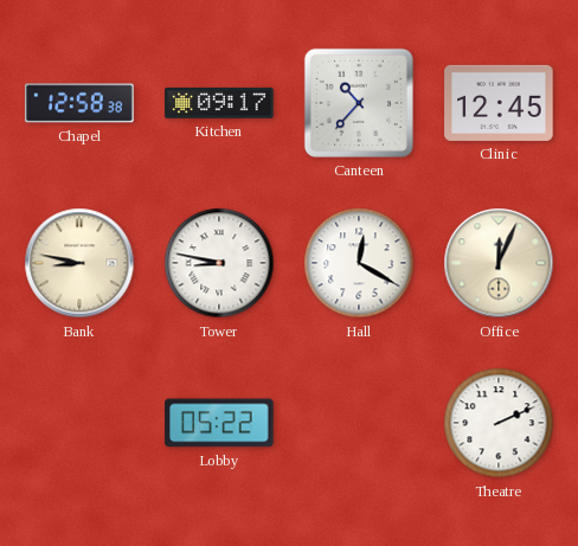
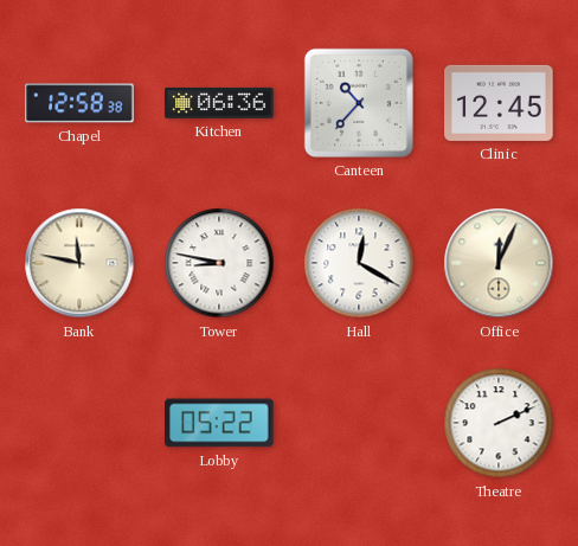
Kitchen: 09:17 -> 06:36 (219, 103)
Bank: 8:47 -> 11:47 (79, 263)
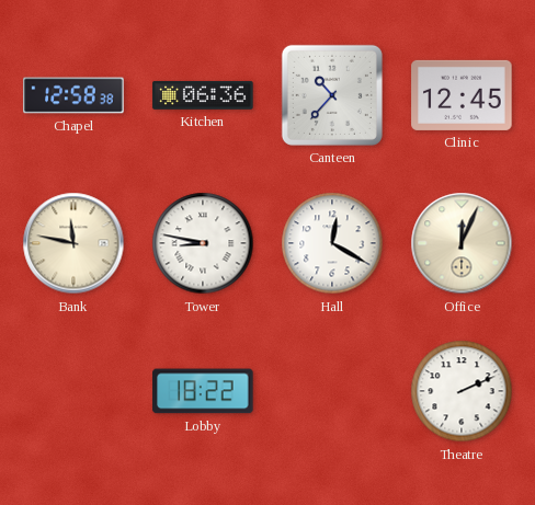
Lobby: 05:22 -> 18:22 (203, 391)
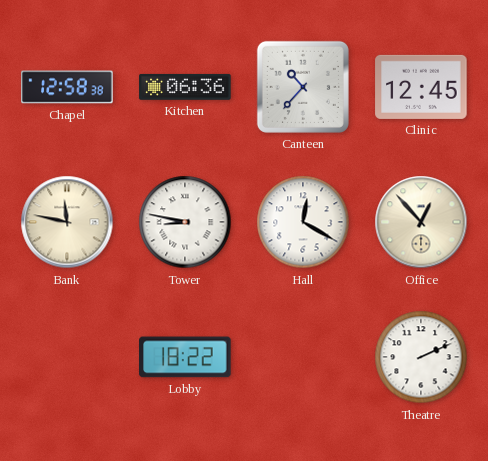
Office: 12:04 -> 12:53 (421, 222)
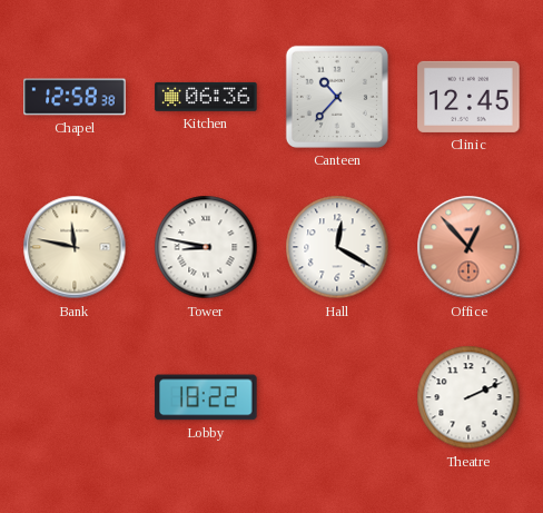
Office dial: cream -> salmon (468, 247)
